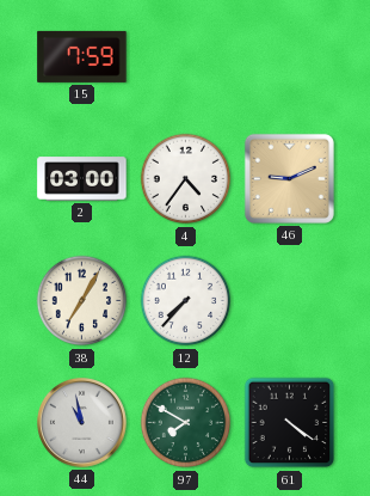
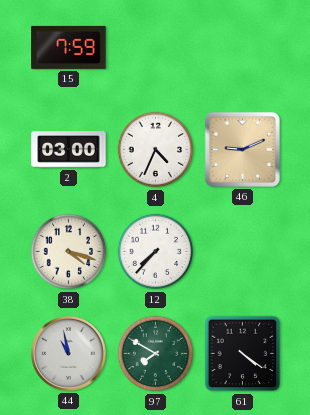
4: 4:36 -> 4:34 (156, 150)
38: 7:05 -> 4:18 (69, 252)
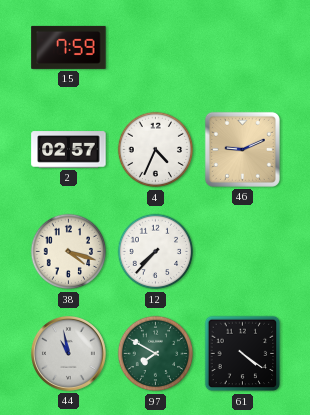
2: 03:00 -> 02:57 (69, 150)
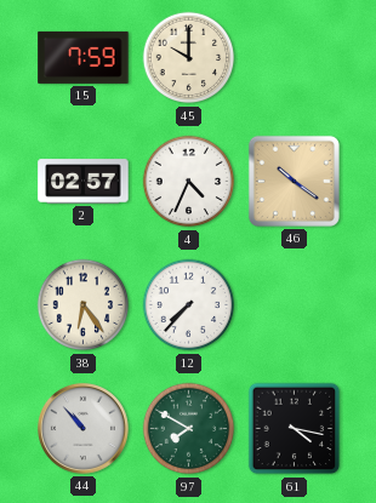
45: none -> 10:00 (189, 58)
46: 9:11 -> 10:21 (294, 181)
38: 4:18 -> 6:24 (84, 305)
44: 10:58 -> 10:53 (82, 428)
61: 4:21 -> 4:17 (295, 429)
